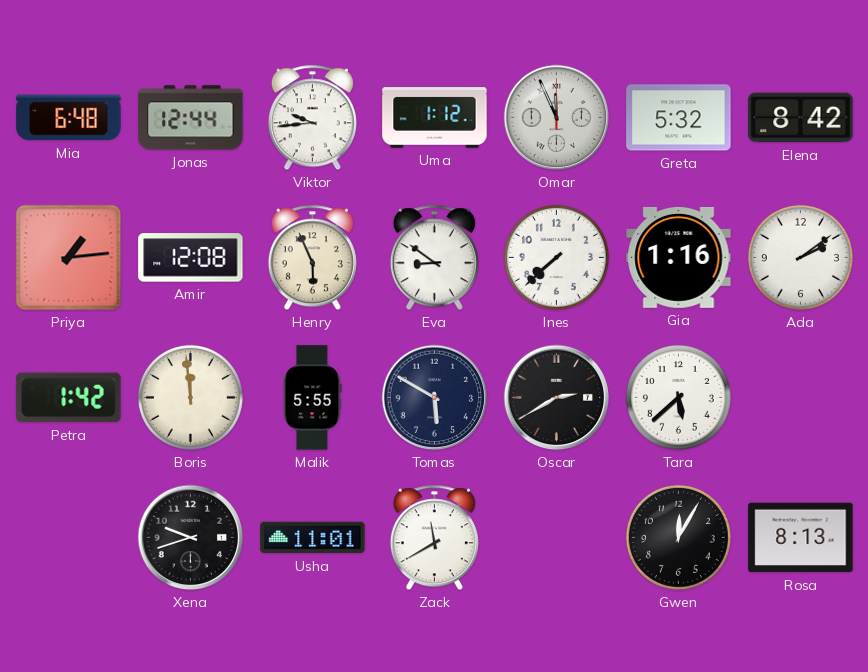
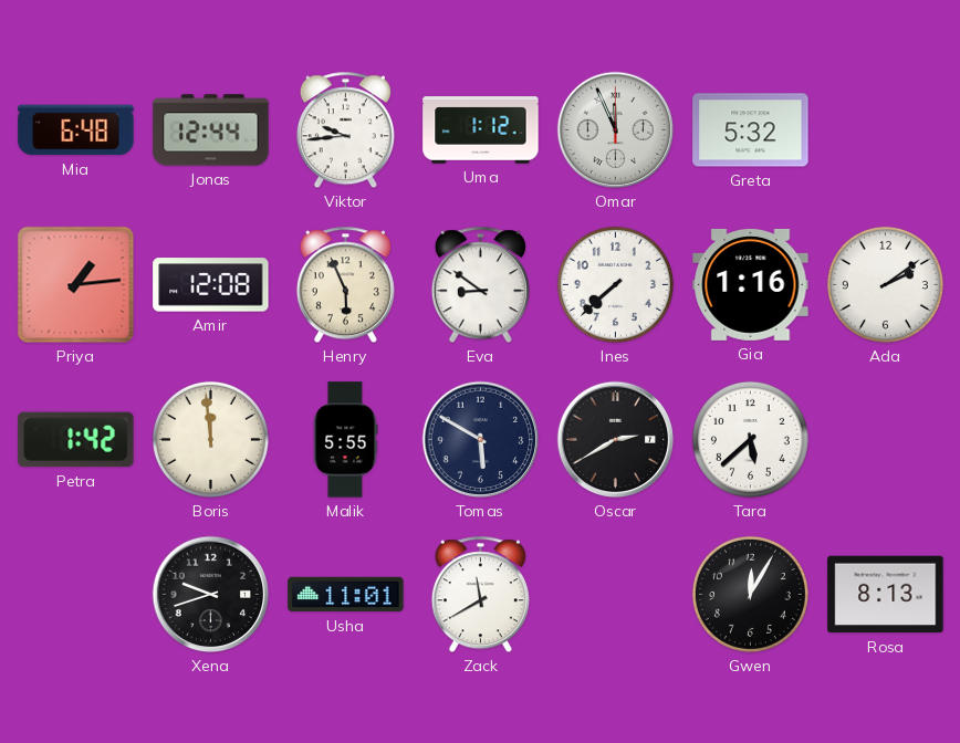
Elena: 8:42 -> none (801, 118)
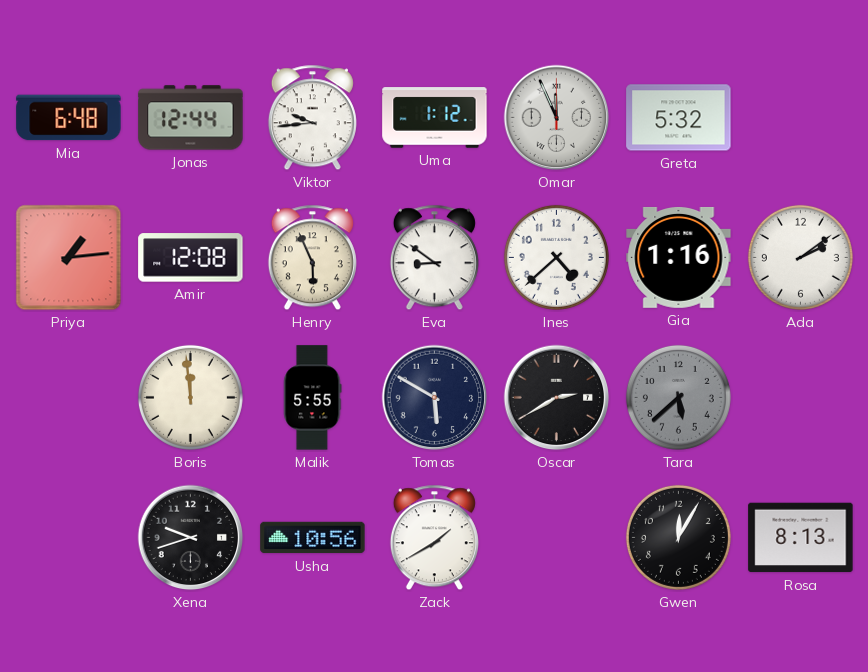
Ines: 7:38 -> 4:38 (556, 257)
Petra: 1:42 -> none (76, 440)
Tara dial: white -> grey (678, 397)
Usha: 11:01 -> 10:56 (313, 538)
Zack: 11:40 -> 1:40 (434, 538)
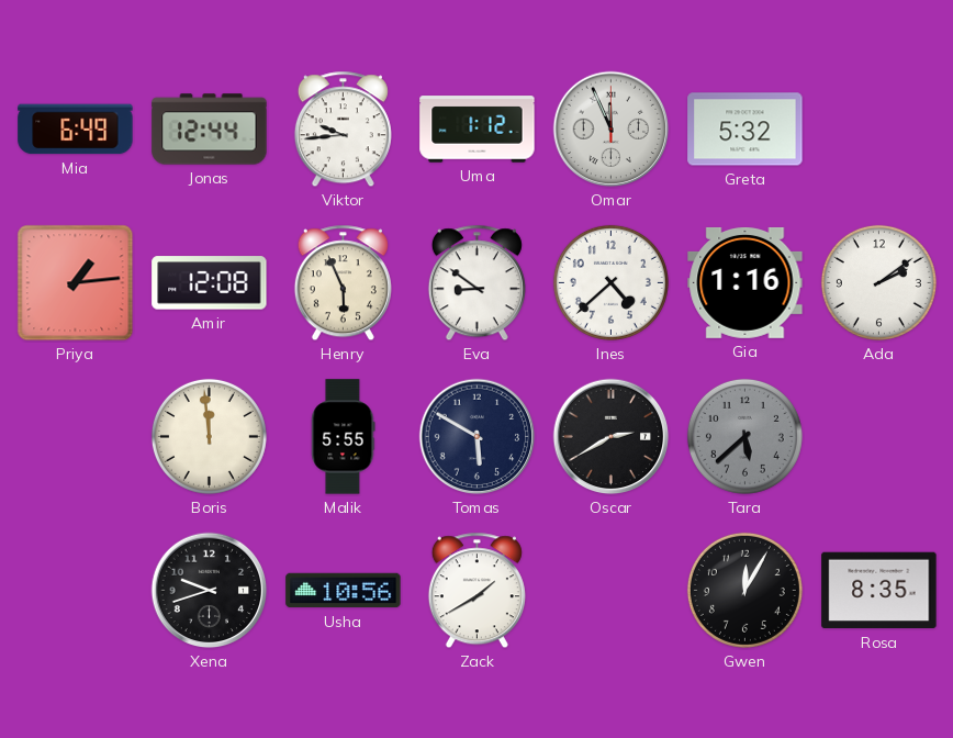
Mia: 6:48 -> 6:49 (76, 130)
Rosa: 8:13 -> 8:35 (879, 591)
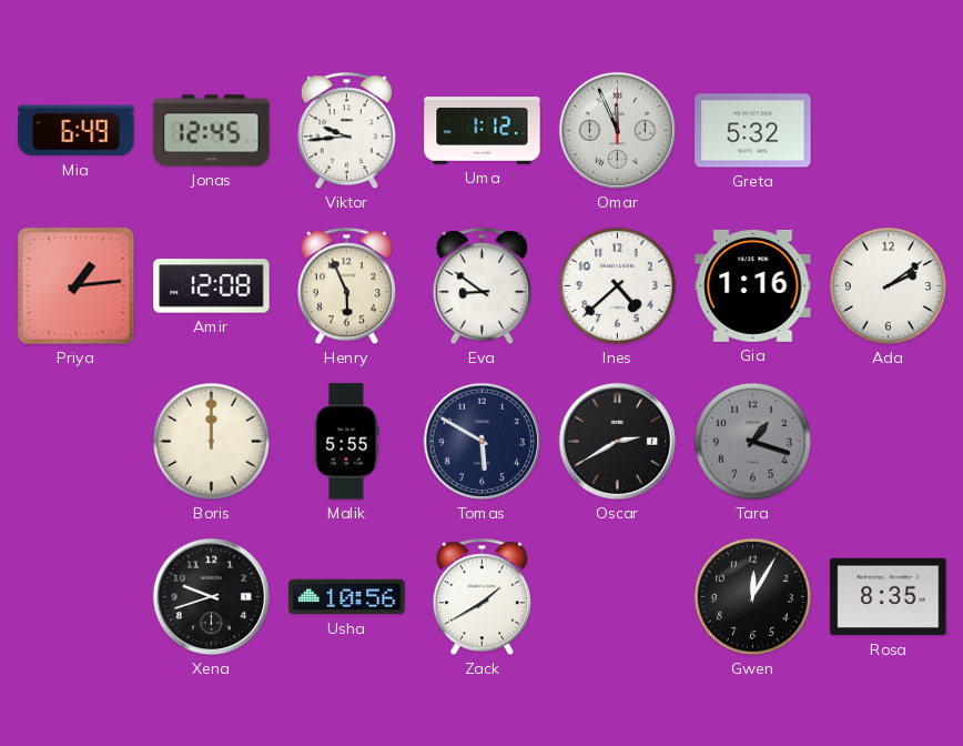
Jonas: 12:44 -> 12:45 (212, 131)
Boris: 11:59 -> 12:00 (211, 441)
Tara: 5:38 -> 1:18 (752, 441)
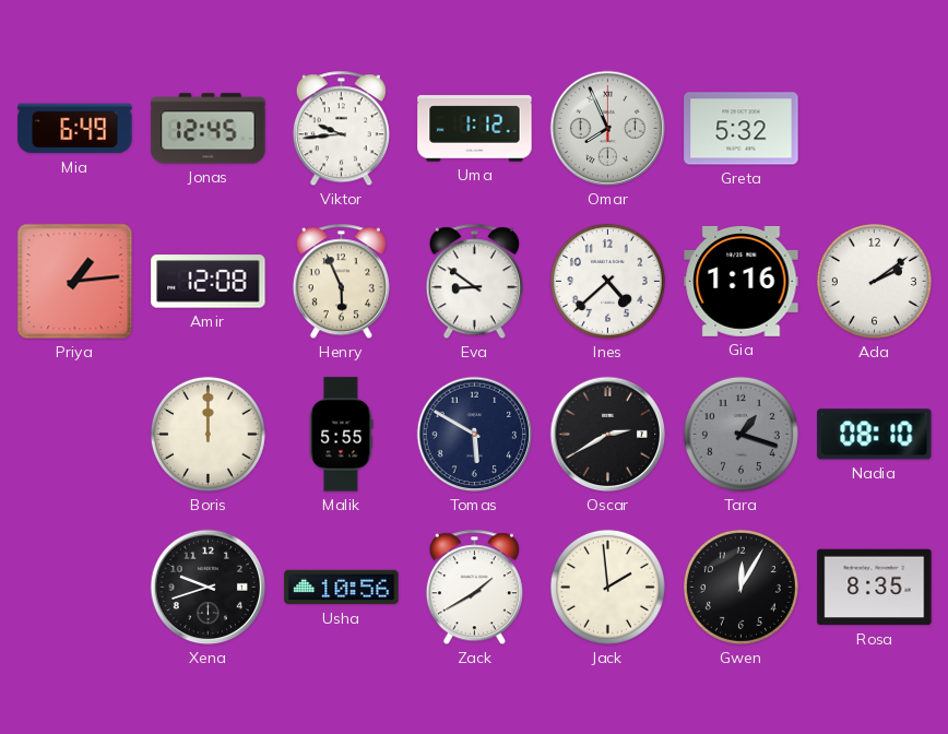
Omar: 11:56 -> 7:56 (608, 129)
Nadia: none -> 08:10 (875, 435)
Jack: none -> 1:59 (607, 587)
